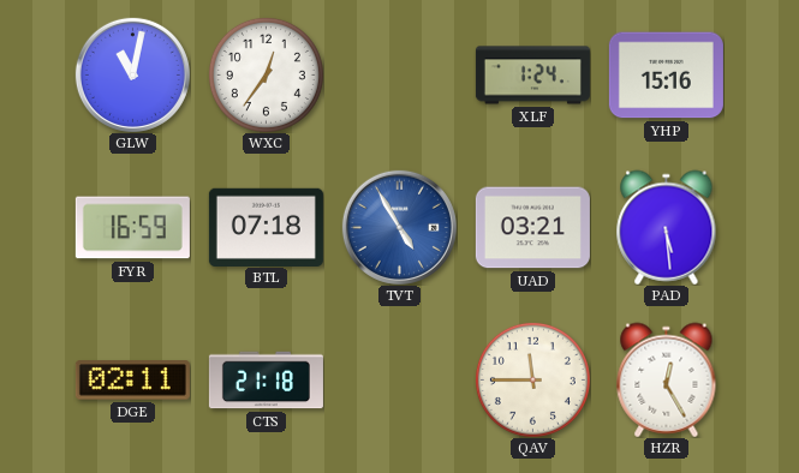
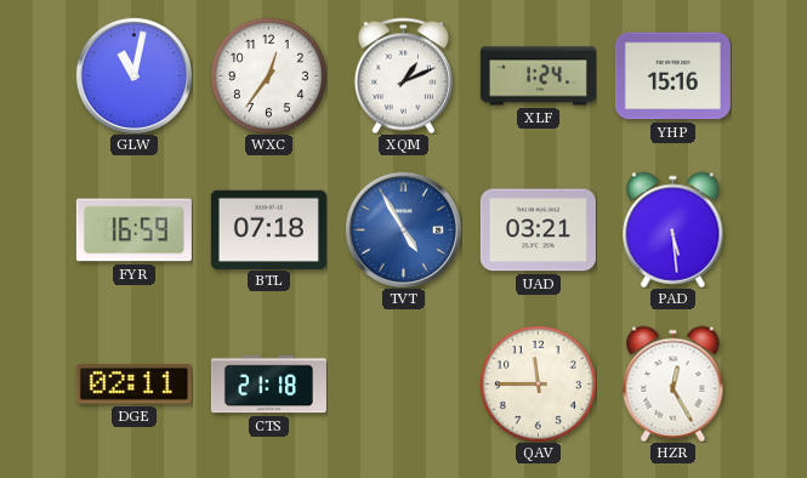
XQM: none -> 1:11 (403, 75)
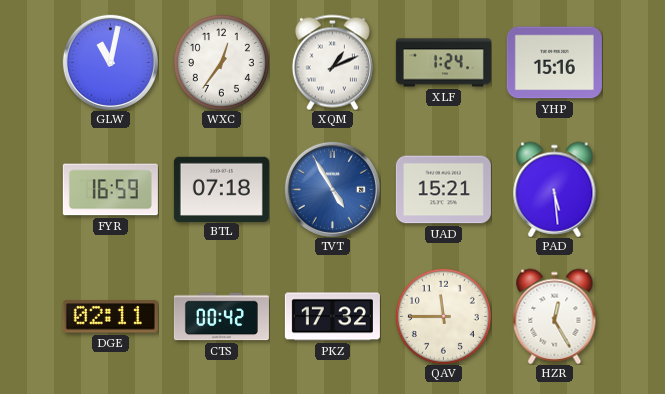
UAD: 03:21 -> 15:21 (443, 190)
CTS: 21:18 -> 00:42 (221, 317)
PKZ: none -> 17:32 (332, 317)
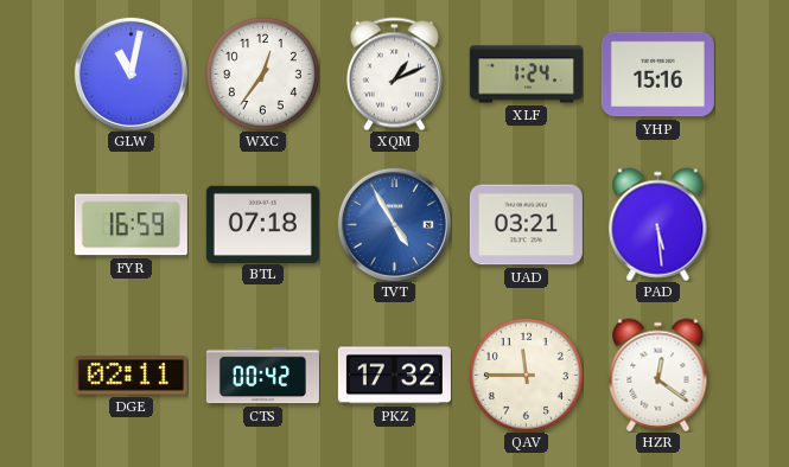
UAD: 15:21 -> 03:21 (526, 225)
HZR: 12:25 -> 12:21 (658, 375)
